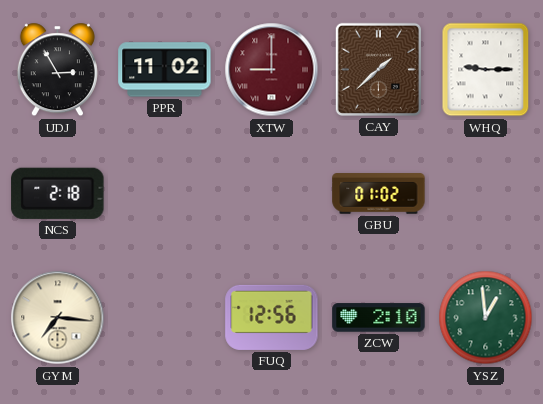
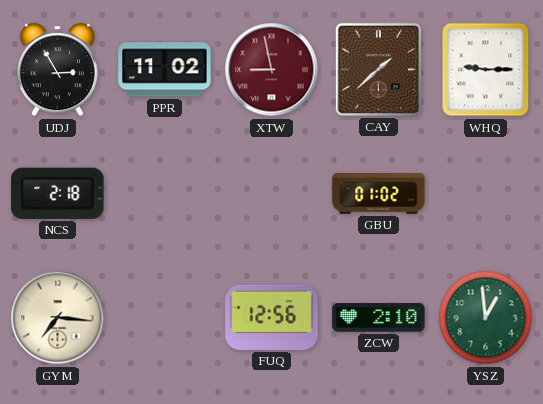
XTW: 9:00 -> 8:58 (272, 70)
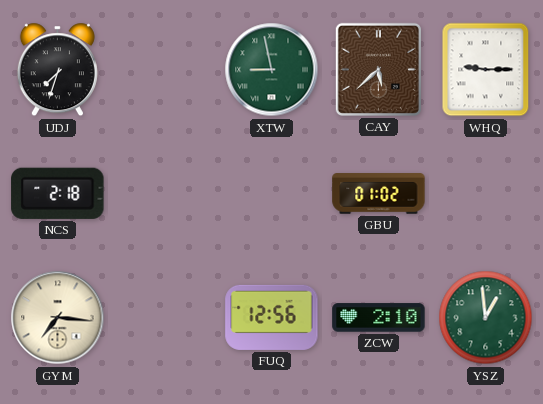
UDJ: 2:55 -> 7:33 (57, 70)
PPR: 11:02 -> none (165, 70)
XTW dial: burgundy -> green (272, 70)
CAY: 1:38 -> 5:38 (378, 69)
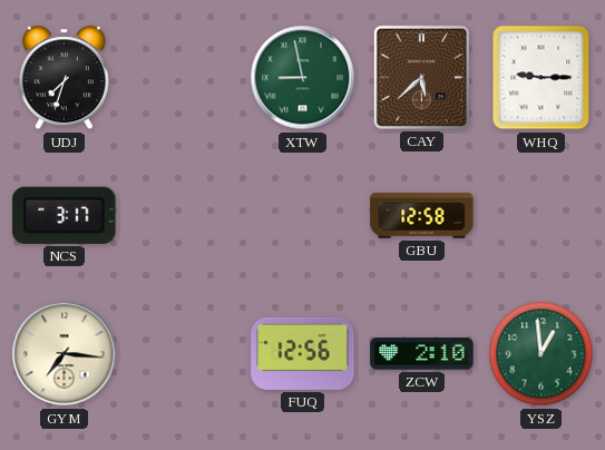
NCS: 2:18 -> 3:17 (65, 215)
GBU: 01:02 -> 12:58 (422, 216)
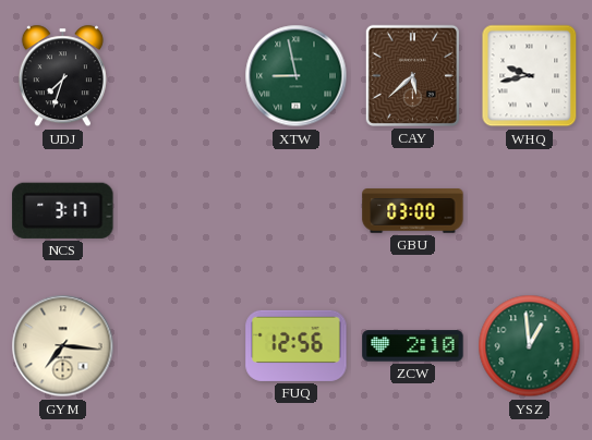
WHQ: 9:15 -> 9:43 (530, 76)
GBU: 12:58 -> 03:00 (413, 211)
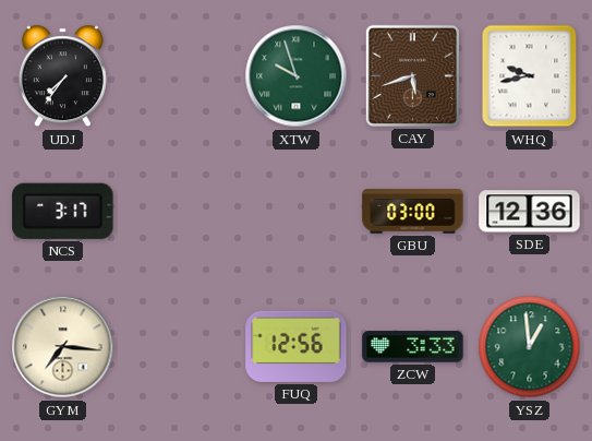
UDJ: 7:33 -> 7:36 (62, 76)
XTW: 8:58 -> 9:57 (297, 76)
CAY: 5:38 -> 5:42 (412, 75)
SDE: none -> 12:36 (530, 212)
ZCW: 2:10 -> 3:33 (413, 347)
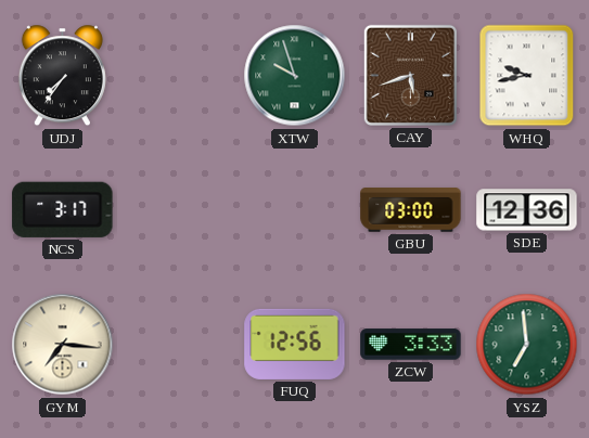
YSZ: 12:59 -> 6:59 (527, 345)
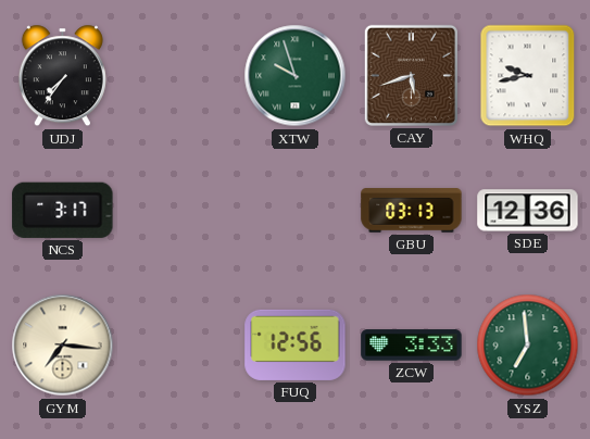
GBU: 03:00 -> 03:13 (412, 211)
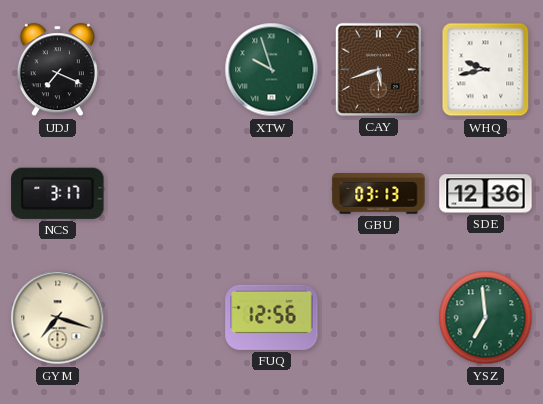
UDJ: 7:36 -> 7:19 (57, 70)
GYM: 7:16 -> 7:18 (58, 318)
ZCW: 3:33 -> none (412, 346)
